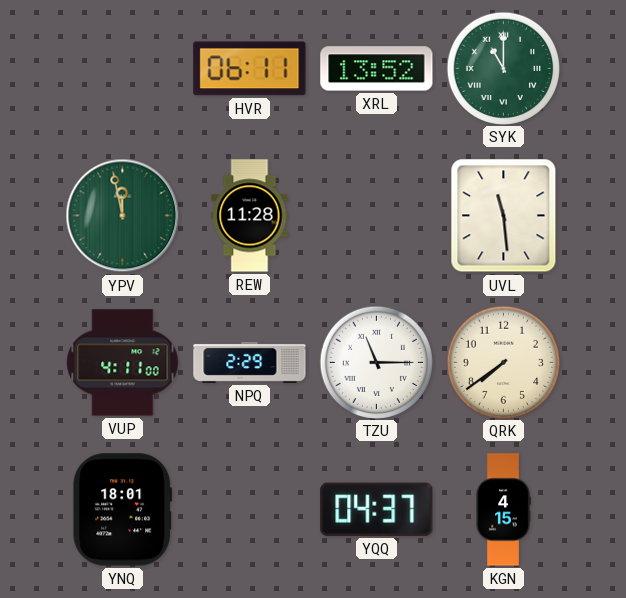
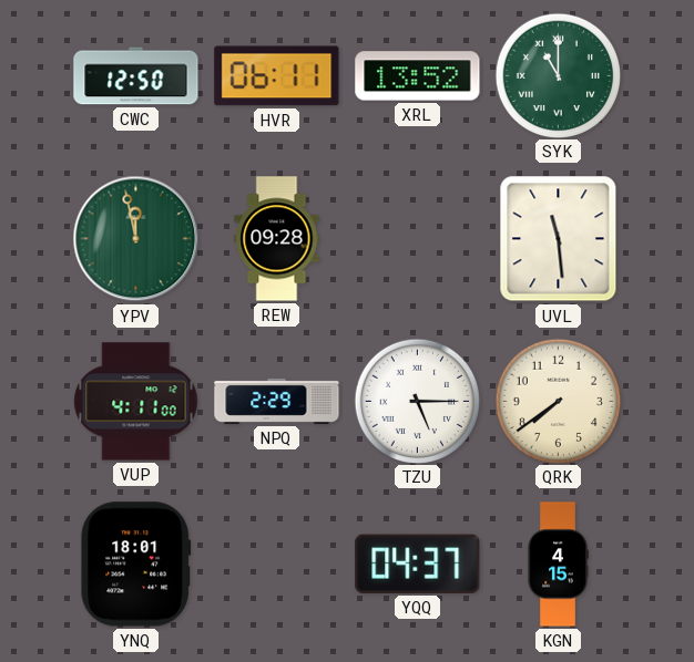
CWC: none -> 12:50 (136, 76)
REW: 11:28 -> 09:28 (277, 239)
TZU: 11:15 -> 5:15 (417, 401)
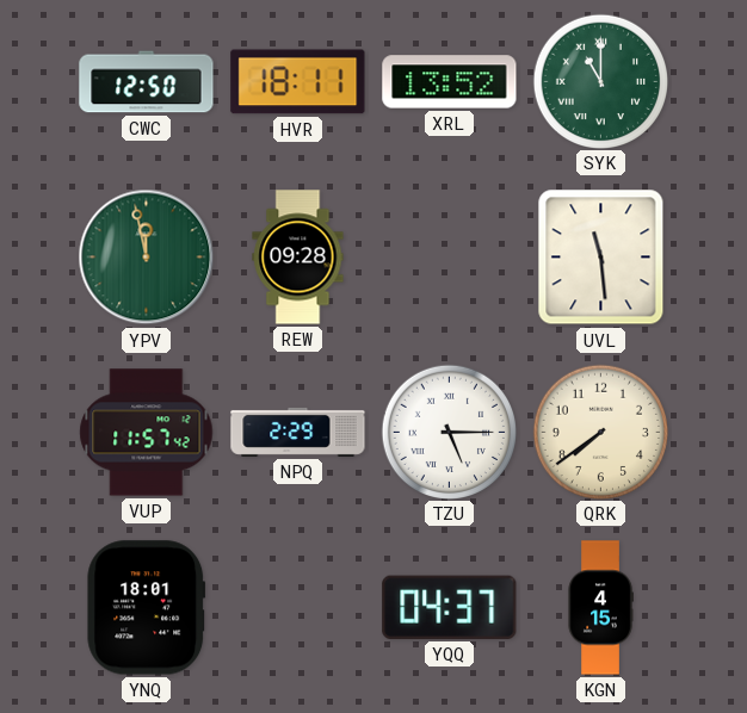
HVR: 06:11 -> 18:11 (298, 82)
VUP: 4:11 -> 11:57 (147, 433)
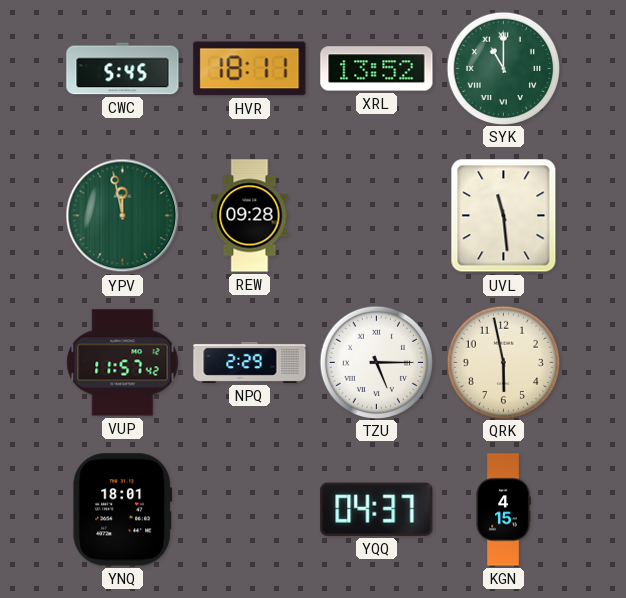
CWC: 12:50 -> 5:45 (123, 69)
QRK: 7:39 -> 5:58 (503, 362)
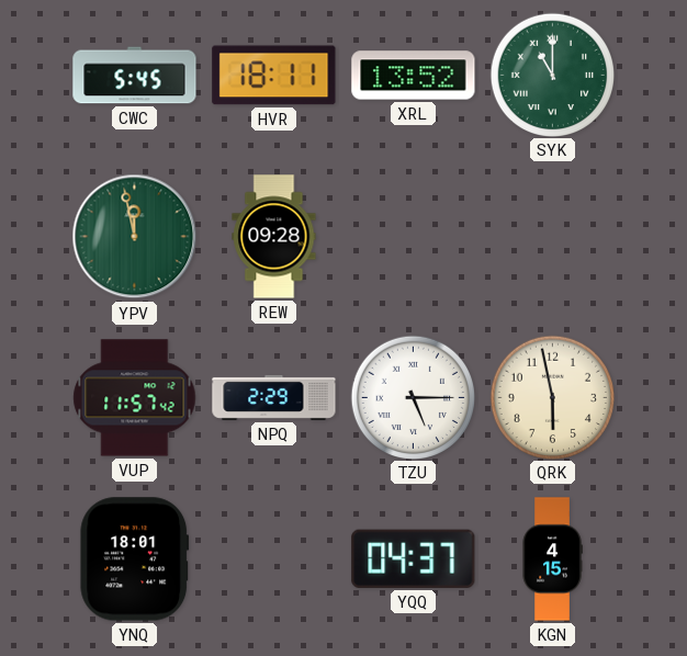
UVL: 11:29 -> none (504, 216)
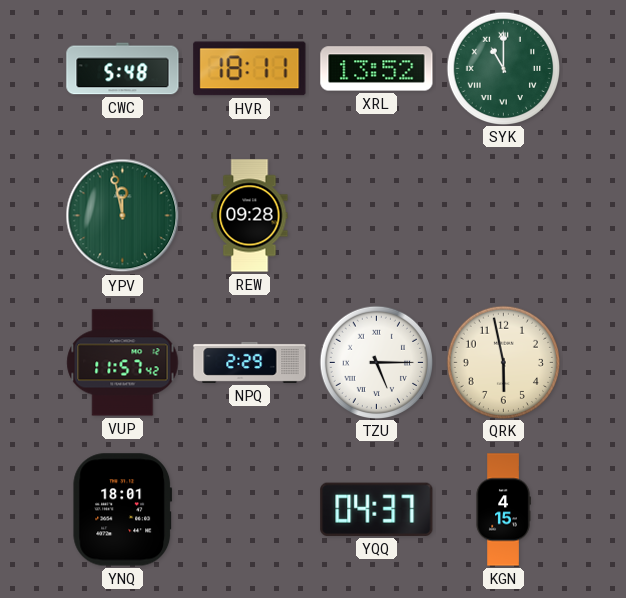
CWC: 5:45 -> 5:48 (123, 69)
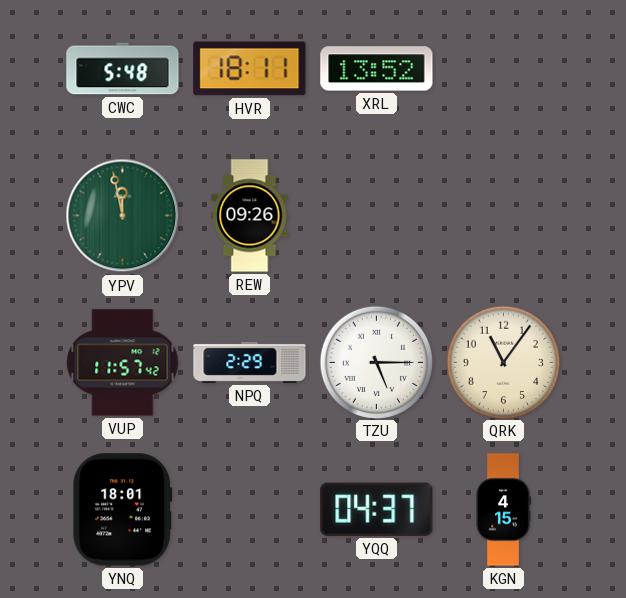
SYK: 11:00 -> none (503, 68)
REW: 09:28 -> 09:26 (250, 216)
QRK: 5:58 -> 11:06 (503, 362)
